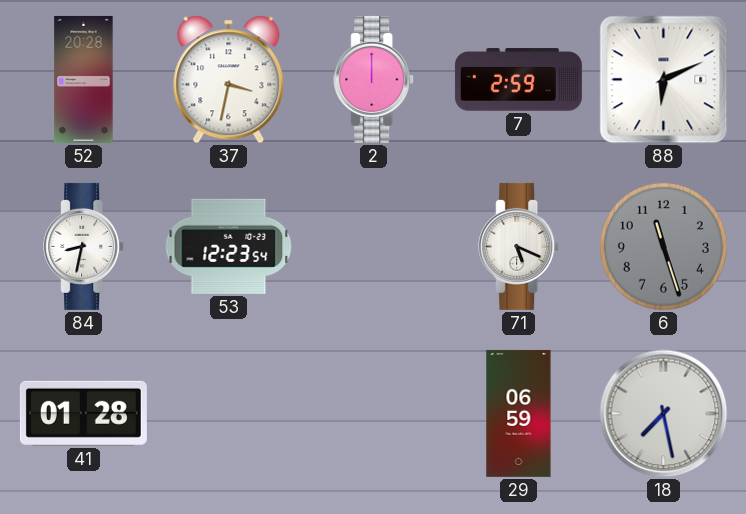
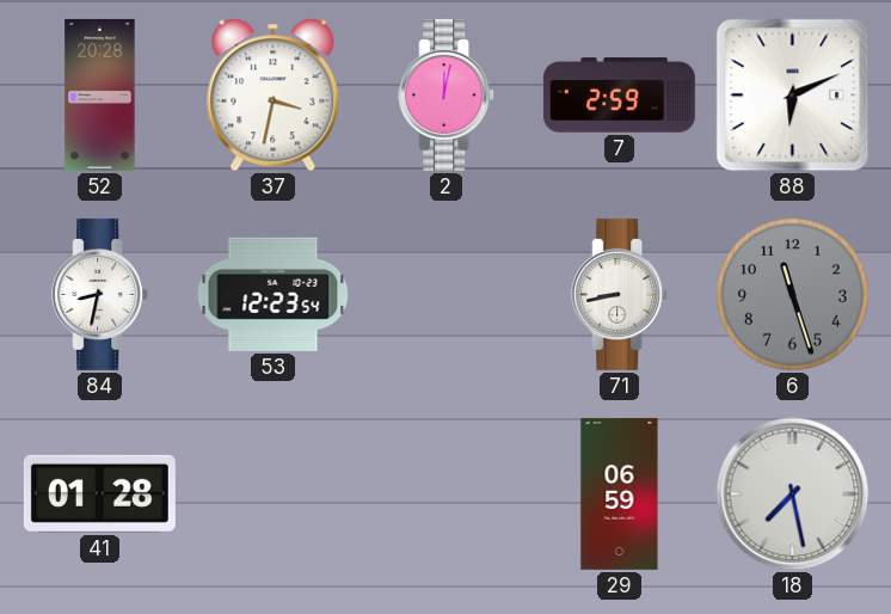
2: 12:00 -> 12:02 (447, 94)
71: 5:19 -> 8:43 (620, 294)
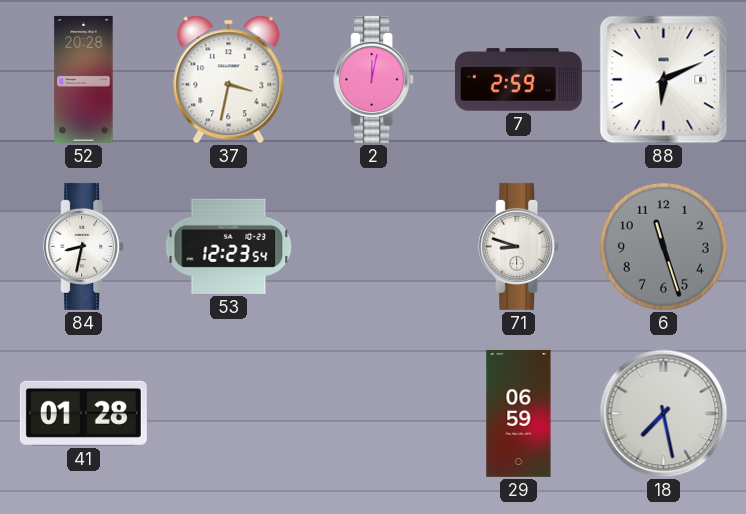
71: 8:43 -> 8:48 (519, 246)
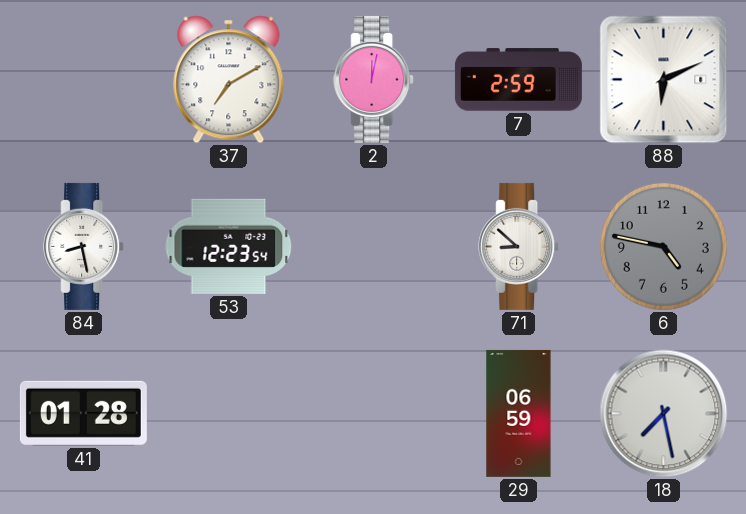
52: 20:28 -> none (84, 79)
37: 3:32 -> 7:10 (229, 80)
84: 8:32 -> 8:28 (84, 246)
71: 8:48 -> 8:52 (519, 246)
6: 11:27 -> 4:47 (663, 246)
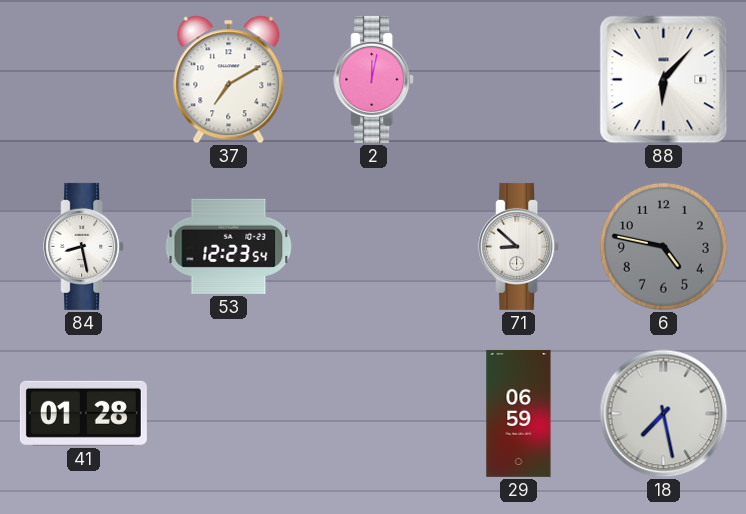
7: 2:59 -> none (518, 80)
88: 6:11 -> 6:07 (664, 80)
